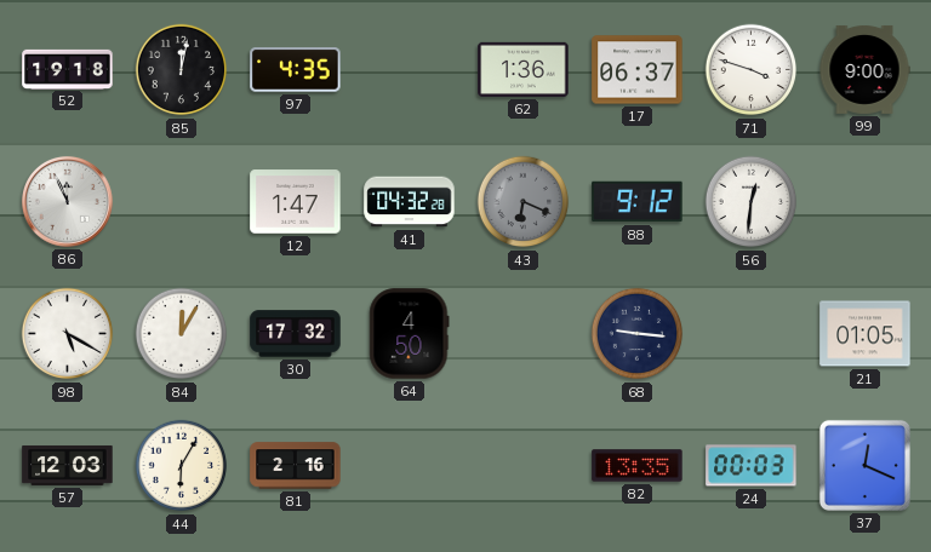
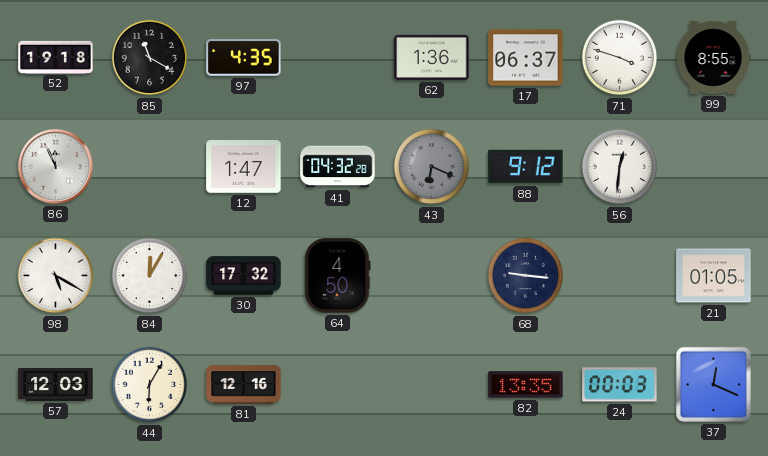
85: 12:02 -> 11:20 (150, 58)
99: 9:00 -> 8:55 (713, 57)
81: 2:16 -> 12:16 (244, 385)
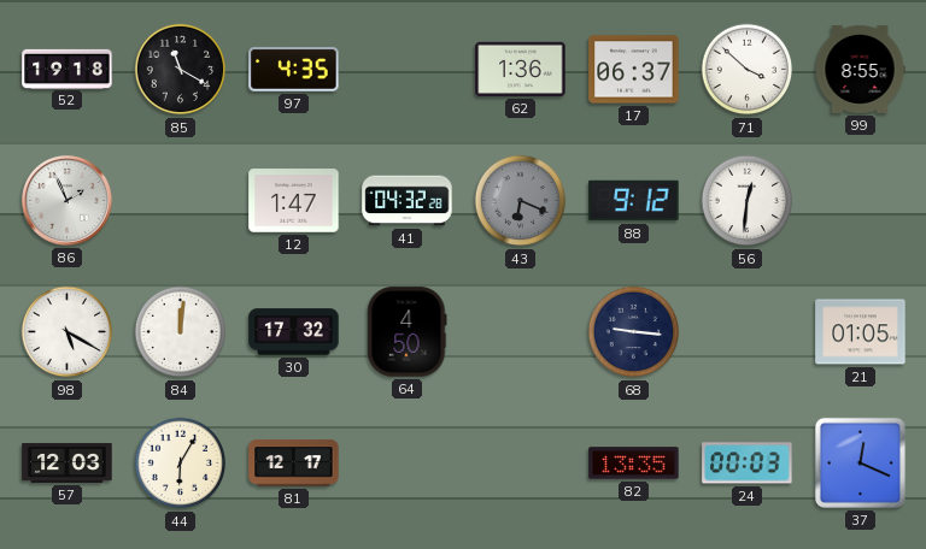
71: 3:48 -> 3:52 (748, 70)
86: 11:56 -> 1:56 (66, 200)
84: 12:05 -> 12:01 (181, 332)
81: 12:16 -> 12:17 (294, 464)
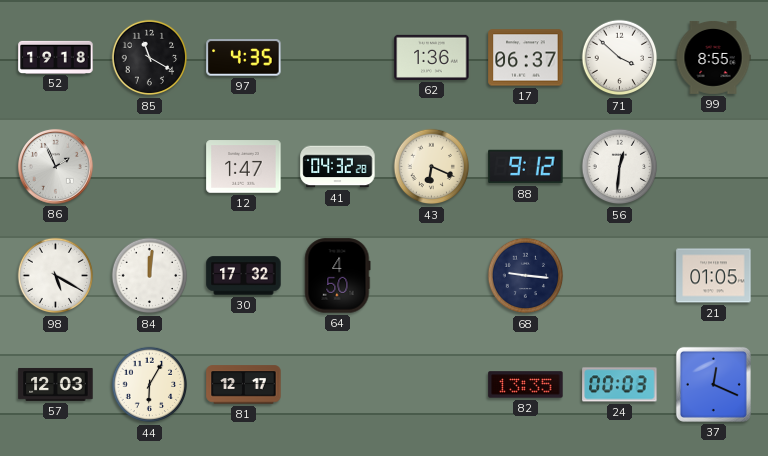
43 dial: grey -> cream (432, 167)
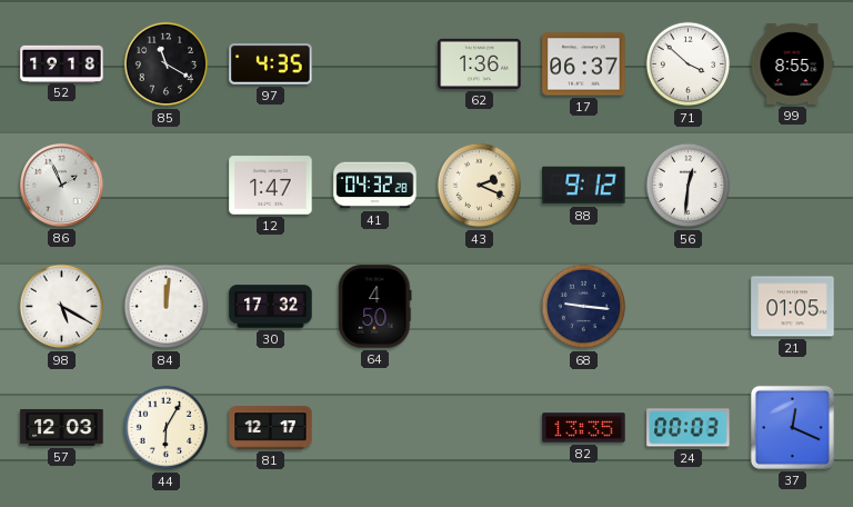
43: 6:19 -> 2:19 (480, 186)
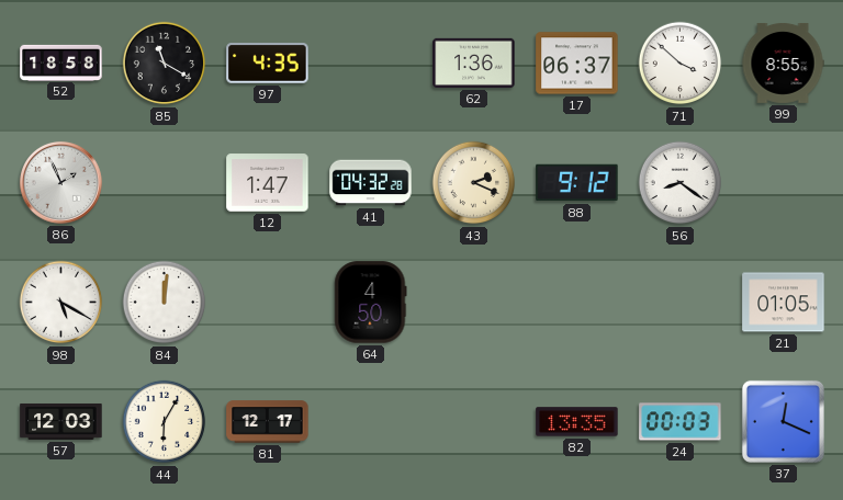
52: 19:18 -> 18:58 (61, 63)
56: 12:31 -> 8:21 (681, 183)
30: 17:32 -> none (271, 307)
68: 9:16 -> none (584, 307)
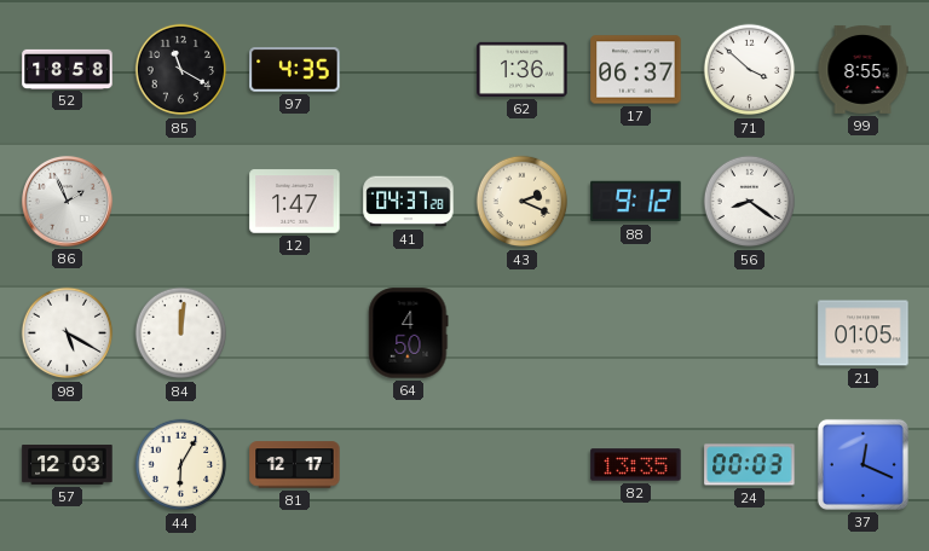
41: 04:32 -> 04:37 (409, 202)
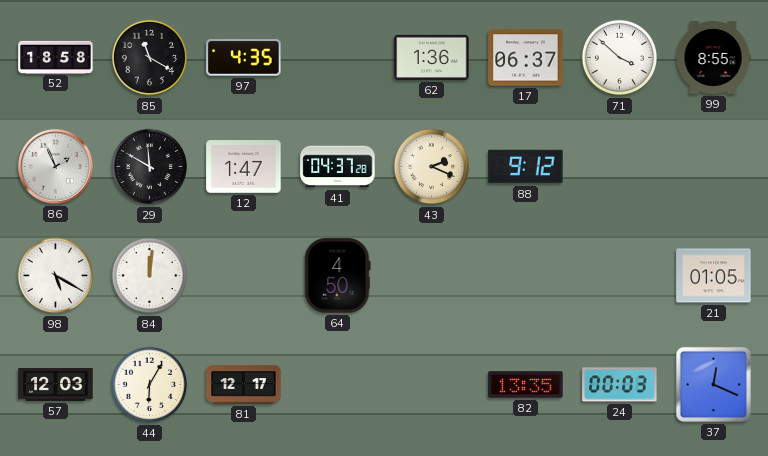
29: none -> 11:50 (150, 167)
56: 8:21 -> none (750, 202)
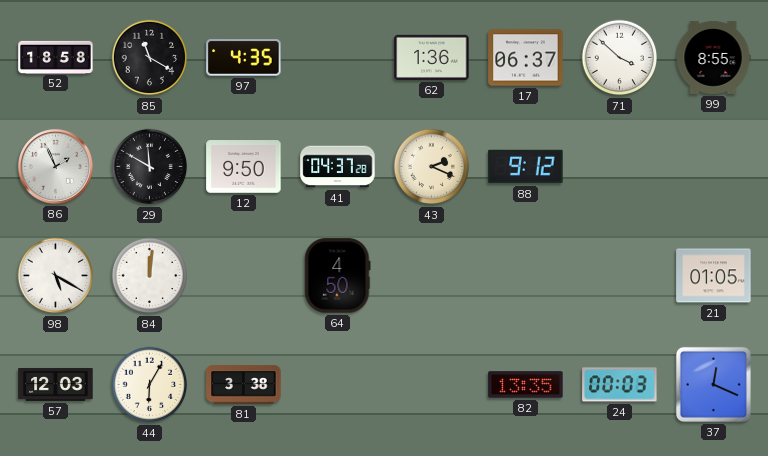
12: 1:47 -> 9:50 (244, 167)
81: 12:17 -> 3:38 (244, 385)
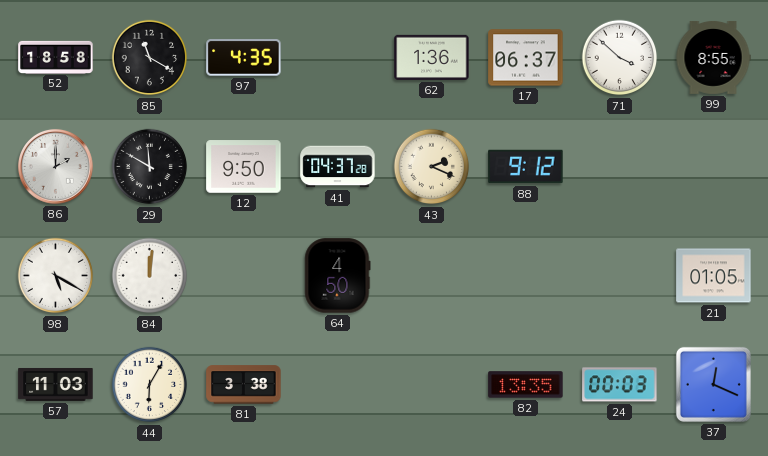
86: 1:56 -> 2:00 (55, 166)
57: 12:03 -> 11:03 (56, 384)
